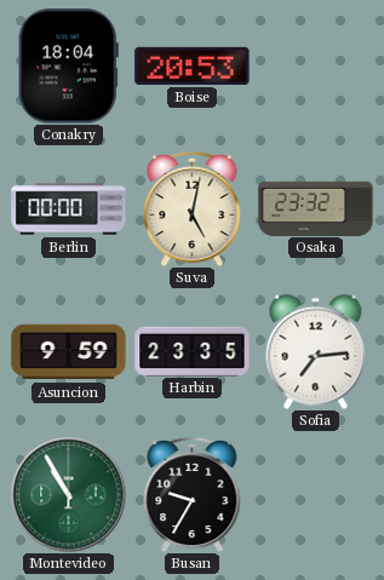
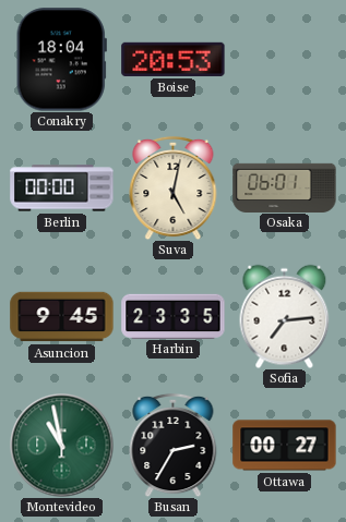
Osaka: 23:32 -> 06:01 (285, 187)
Asuncion: 9:59 -> 9:45 (62, 317)
Montevideo: 10:55 -> 10:58 (61, 445)
Busan: 9:35 -> 2:35 (174, 445)
Ottawa: none -> 00:27 (285, 446)
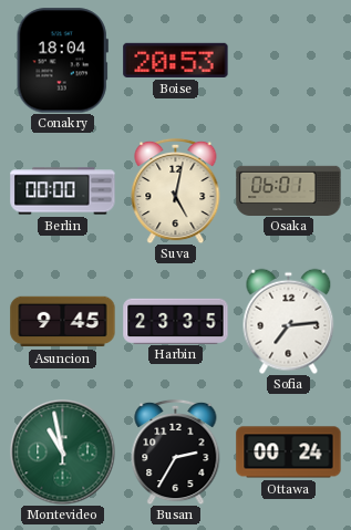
Ottawa: 00:27 -> 00:24 (289, 453)
